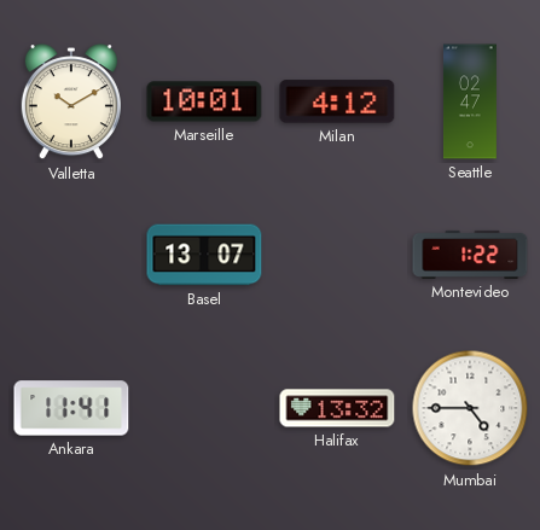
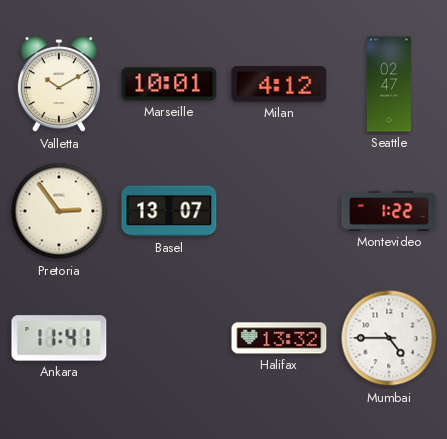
Pretoria: none -> 2:54 (59, 211)
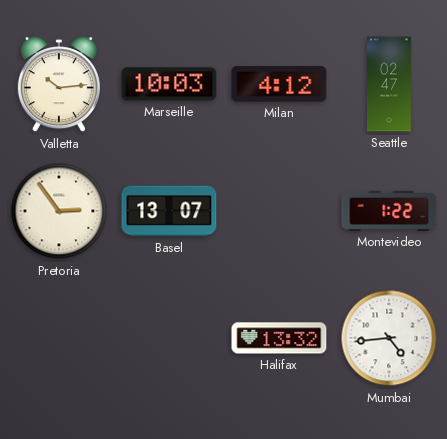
Valletta: 10:10 -> 10:14 (59, 85)
Marseille: 10:01 -> 10:03 (169, 84)
Ankara: 11:41 -> none (59, 338)
Mumbai: 4:45 -> 4:44 (389, 338)
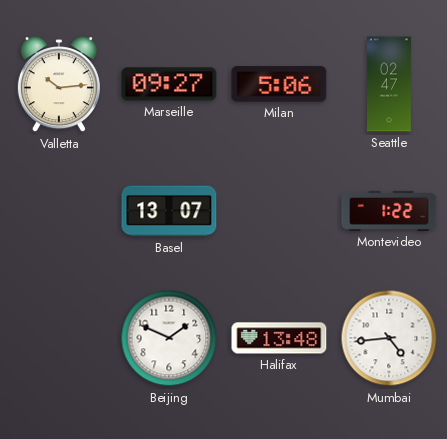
Marseille: 10:03 -> 09:27 (169, 84)
Milan: 4:12 -> 5:06 (279, 84)
Pretoria: 2:54 -> none (59, 211)
Beijing: none -> 1:49 (169, 338)
Halifax: 13:32 -> 13:48 (279, 338)
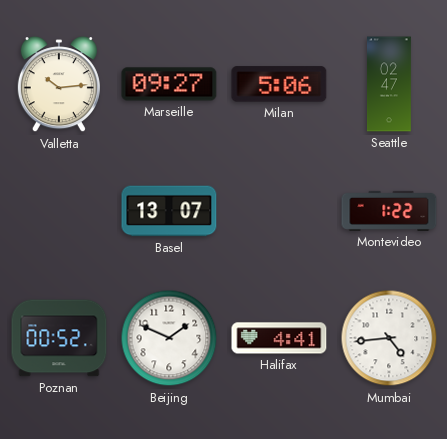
Poznan: none -> 00:52 (59, 338)
Halifax: 13:48 -> 4:41 (279, 338)
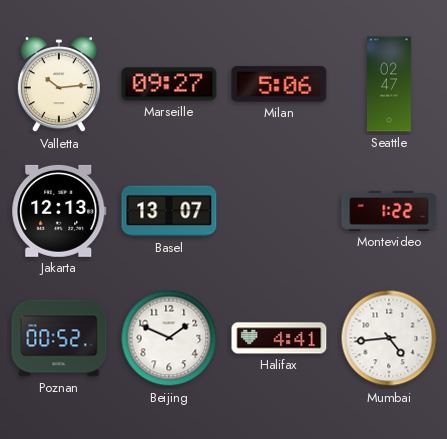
Jakarta: none -> 12:13 (59, 211)
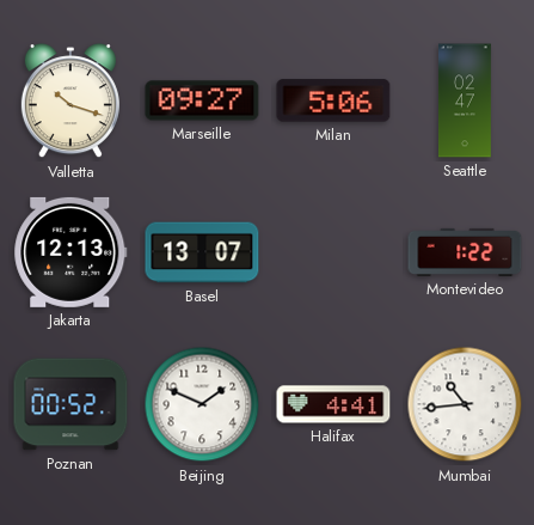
Valletta: 10:14 -> 10:18 (70, 102)
Mumbai: 4:44 -> 10:44 (465, 404)
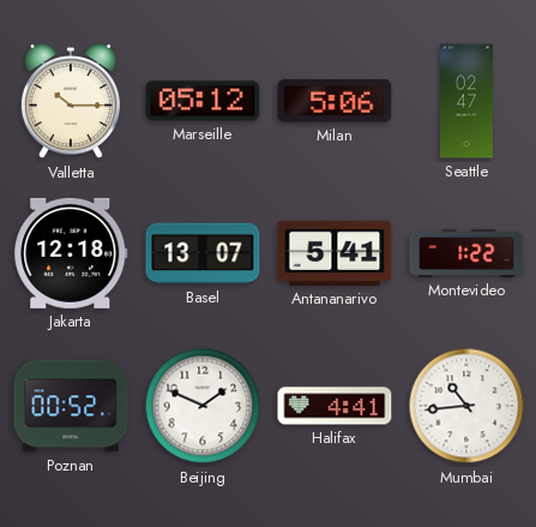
Valletta: 10:18 -> 10:15 (71, 102)
Marseille: 09:27 -> 05:12 (203, 101)
Jakarta: 12:13 -> 12:18 (71, 253)
Antananarivo: none -> 5:41 (335, 253)
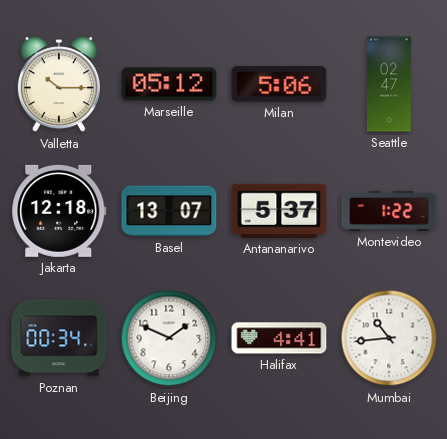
Antananarivo: 5:41 -> 5:37 (279, 211)
Poznan: 00:52 -> 00:34 (59, 338)
